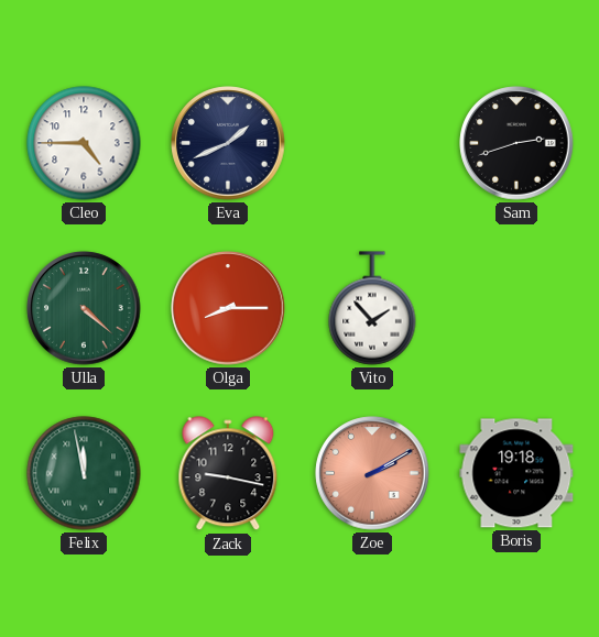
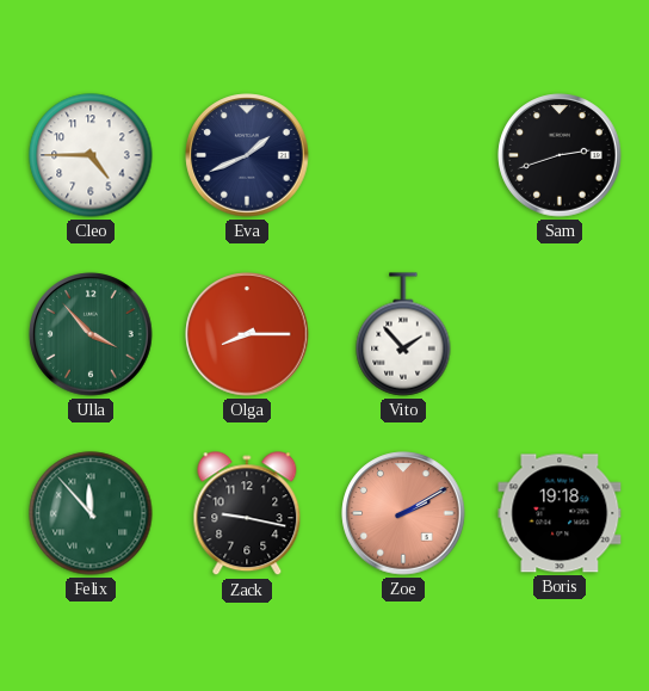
Ulla: 4:22 -> 3:53 (91, 334)
Felix: 11:58 -> 11:53 (91, 513)
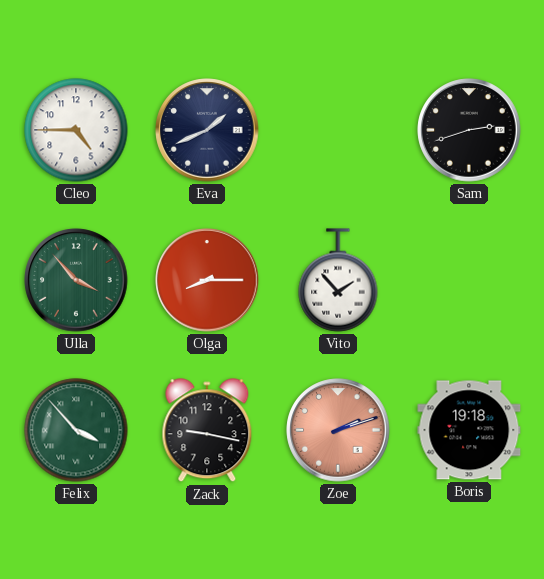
Felix: 11:53 -> 3:53 (76, 430)
Zoe: 2:10 -> 2:12 (338, 430)
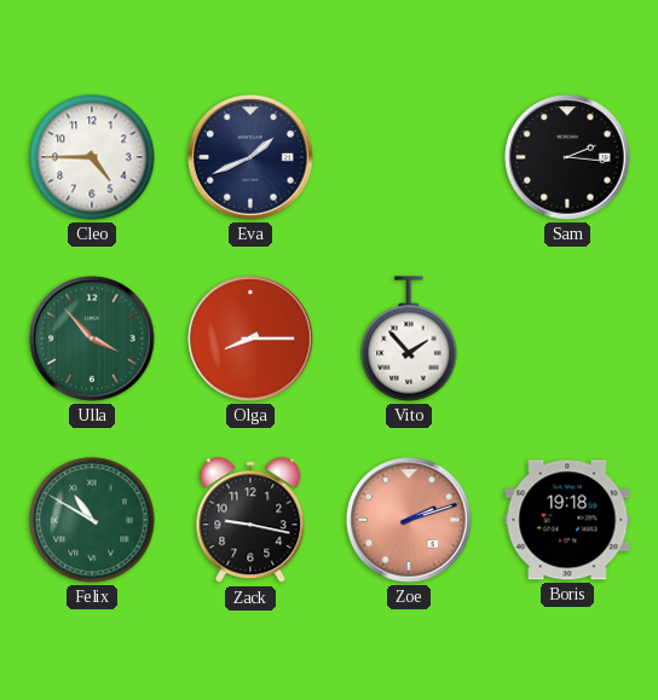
Sam: 2:42 -> 2:16 (567, 157)
Felix: 3:53 -> 10:50 (92, 520)
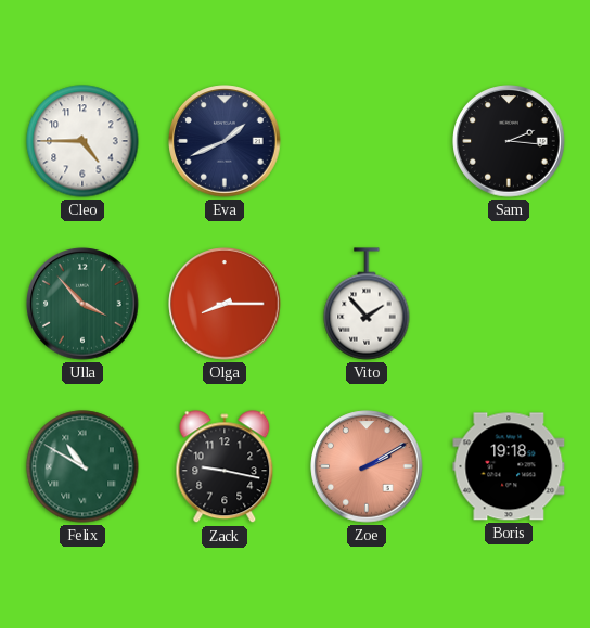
Zoe: 2:12 -> 2:10 (367, 466)
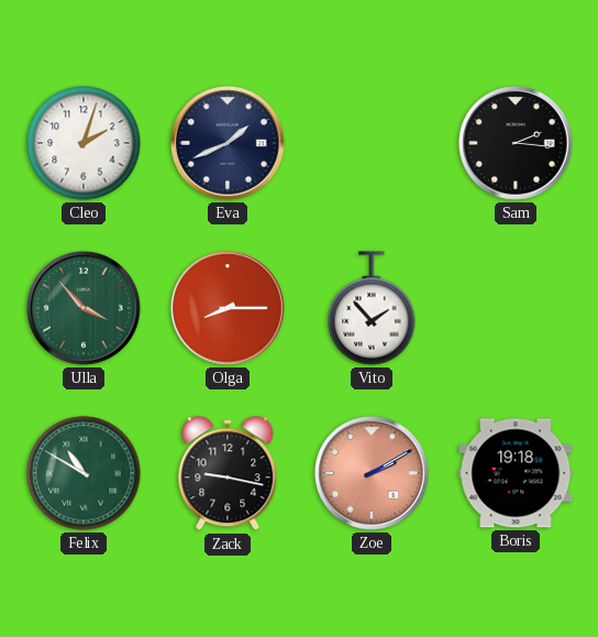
Cleo: 4:45 -> 2:03 (84, 143)
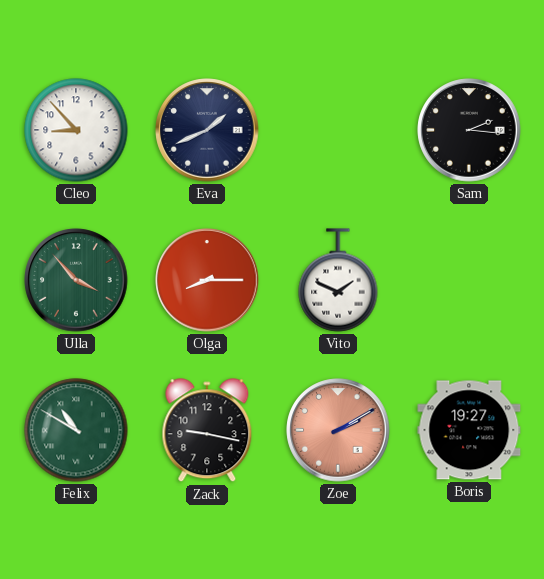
Cleo: 2:03 -> 8:53 (76, 130)
Vito: 1:53 -> 1:49 (338, 280)
Boris: 19:18 -> 19:27 (469, 430)
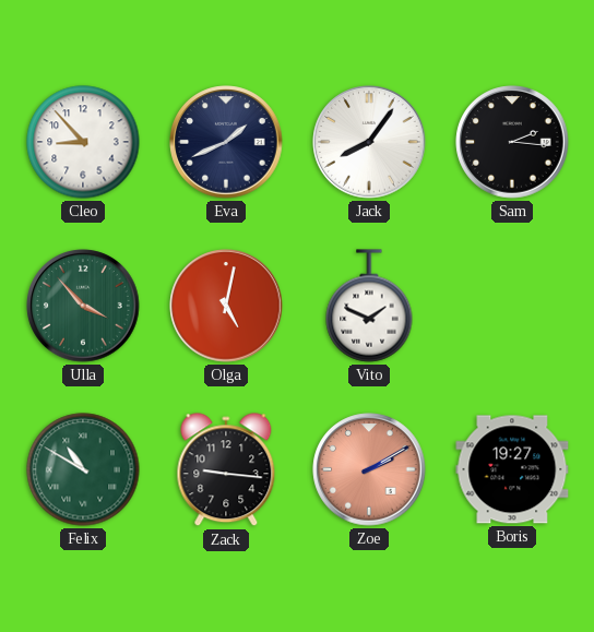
Jack: none -> 8:06 (369, 142)
Olga: 8:15 -> 5:02 (226, 306)
Zack: 9:17 -> 9:16 (226, 470)
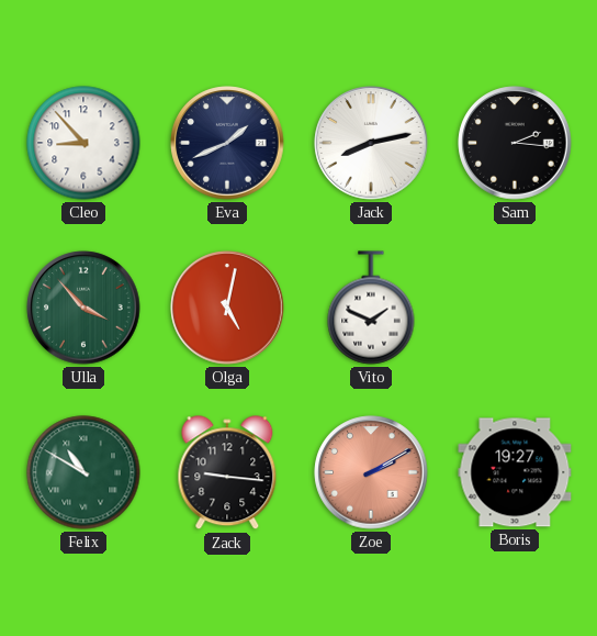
Jack: 8:06 -> 8:13 (371, 143)
